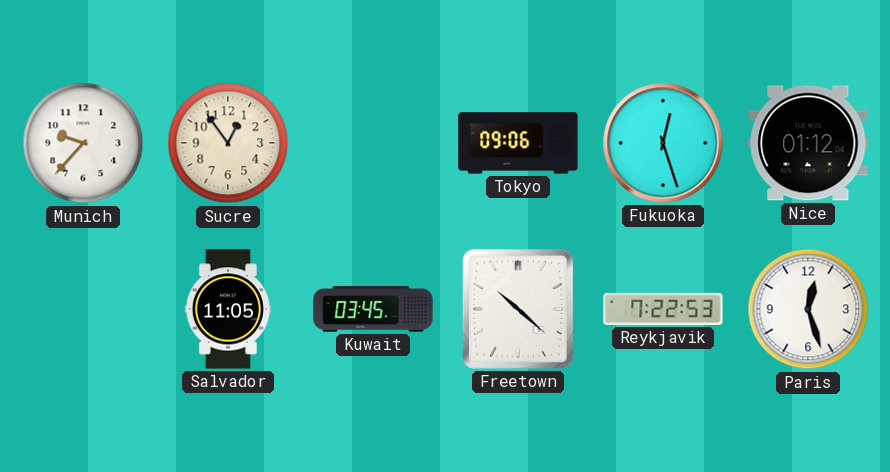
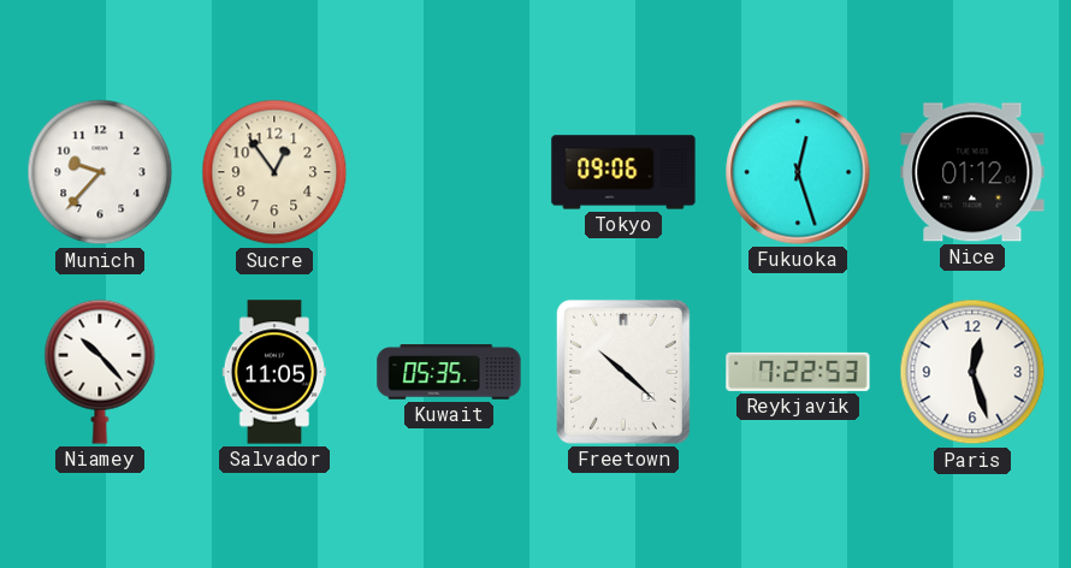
Niamey: none -> 10:23 (100, 372)
Kuwait: 03:45 -> 05:35 (449, 372)
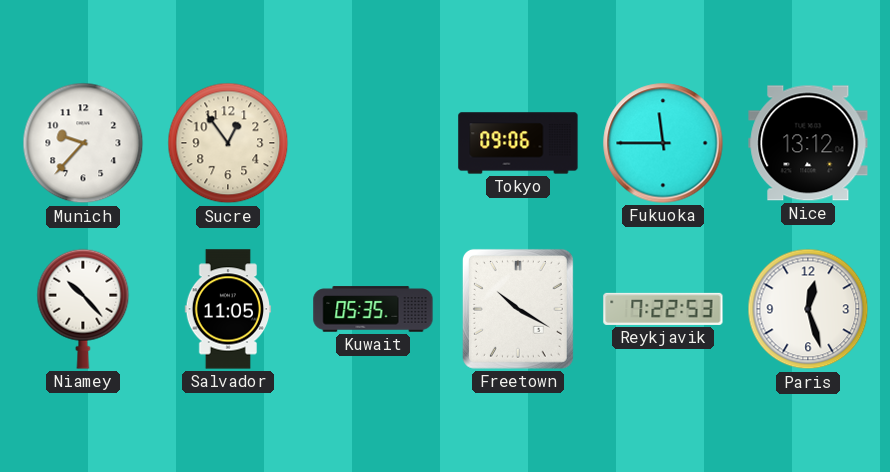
Fukuoka: 12:27 -> 11:45 (663, 143)
Nice: 01:12 -> 13:12 (808, 143)
Freetown: 10:22 -> 10:20 (518, 309)
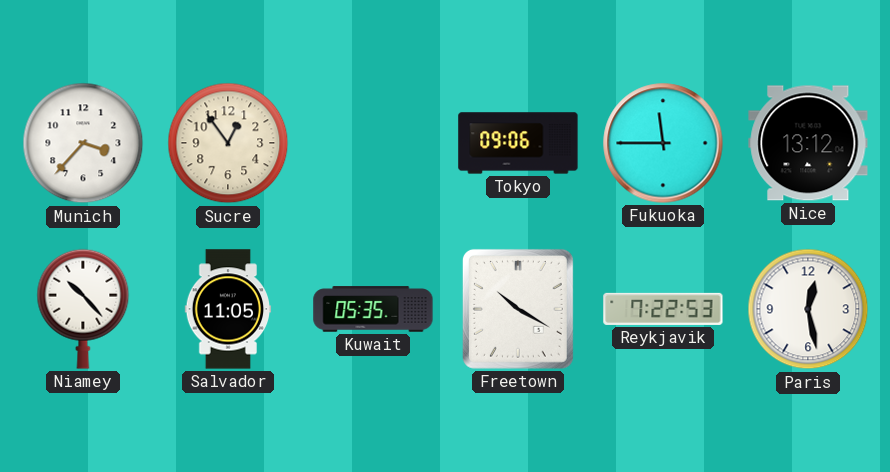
Munich: 9:37 -> 3:37 (83, 143)
Paris: 12:27 -> 12:28 (808, 309)
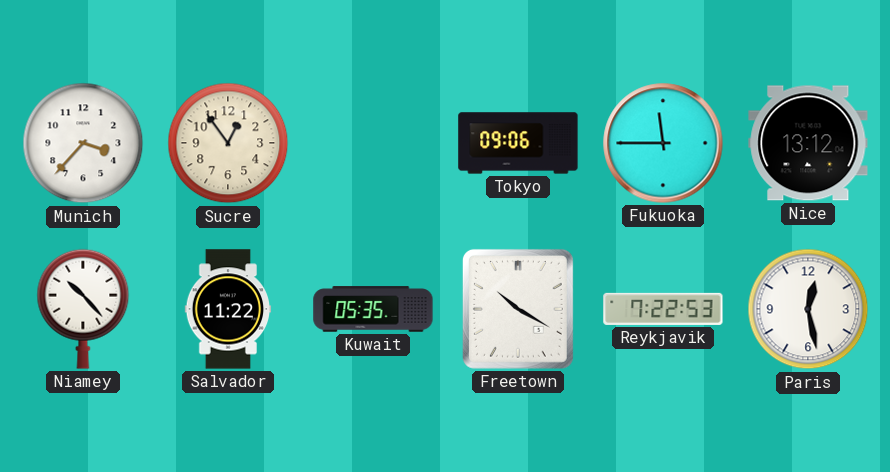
Salvador: 11:05 -> 11:22 (228, 309)
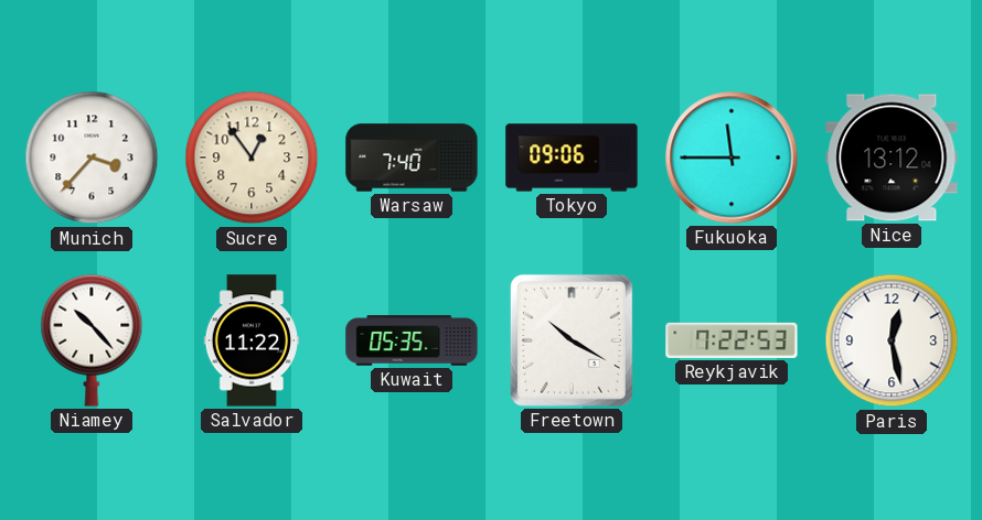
Warsaw: none -> 7:40 (412, 158)
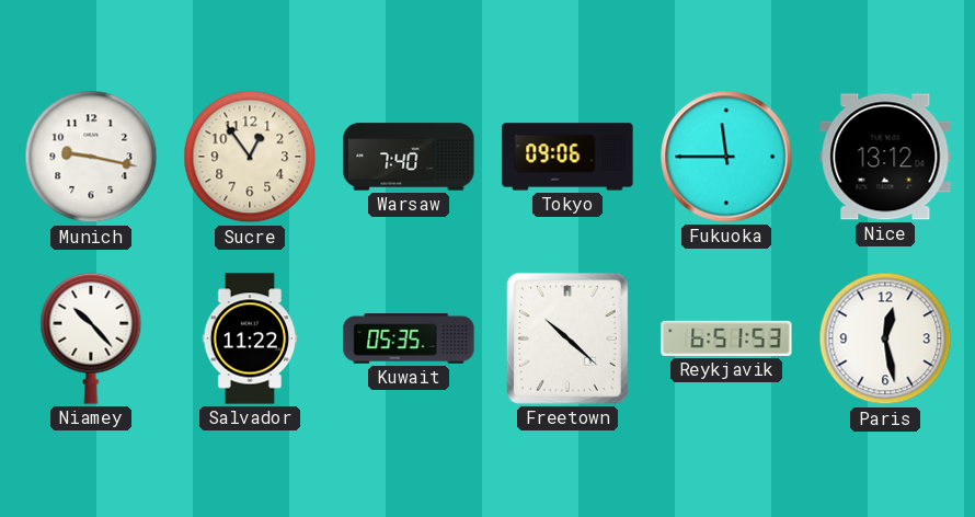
Munich: 3:37 -> 9:17 (91, 157)
Freetown: 10:20 -> 10:22 (567, 338)
Reykjavik: 7:22 -> 6:51 (726, 338)
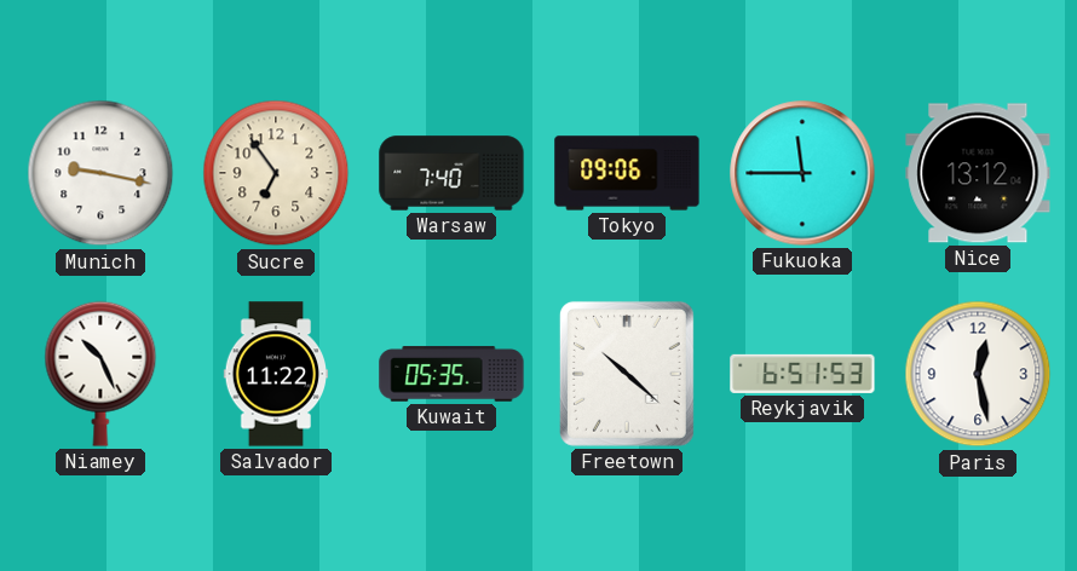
Sucre: 12:54 -> 6:54 (276, 173)
Niamey: 10:23 -> 10:26 (100, 374)
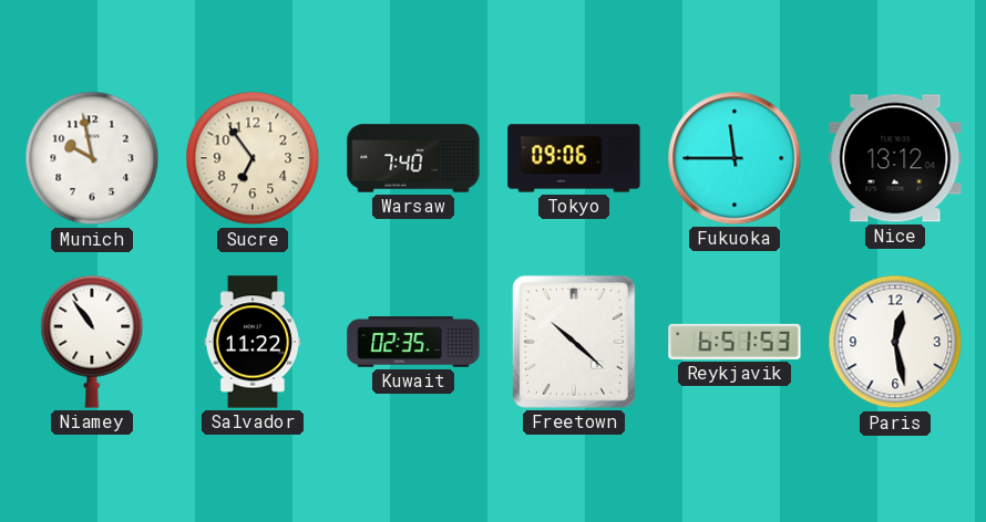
Munich: 9:17 -> 9:58 (92, 158)
Niamey: 10:26 -> 10:54 (92, 342)
Kuwait: 05:35 -> 02:35 (413, 342)
